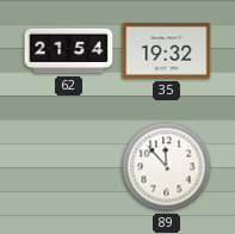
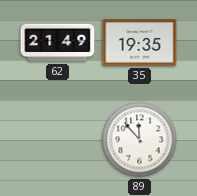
62: 21:54 -> 21:49 (58, 43)
35: 19:32 -> 19:35 (140, 43)
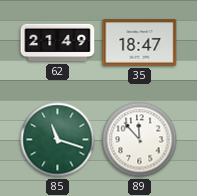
35: 19:35 -> 18:47 (140, 43)
85: none -> 11:18 (58, 140)
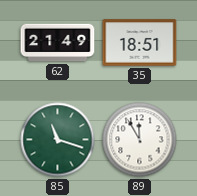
35: 18:47 -> 18:51 (140, 43)
89: 11:53 -> 11:55 (140, 140)
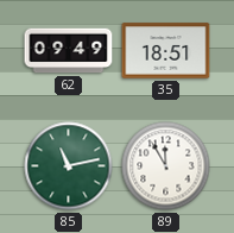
62: 21:49 -> 09:49 (69, 51)
85: 11:18 -> 11:13 (69, 166)
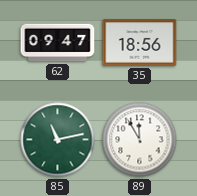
62: 09:49 -> 09:47 (58, 43)
35: 18:51 -> 18:56 (140, 43)
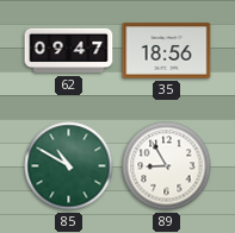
85: 11:13 -> 10:50 (69, 166)
89: 11:55 -> 8:55 (167, 166)
